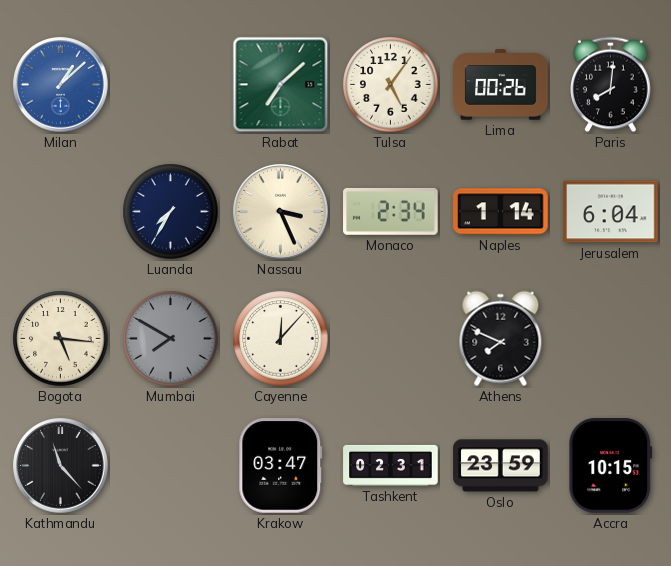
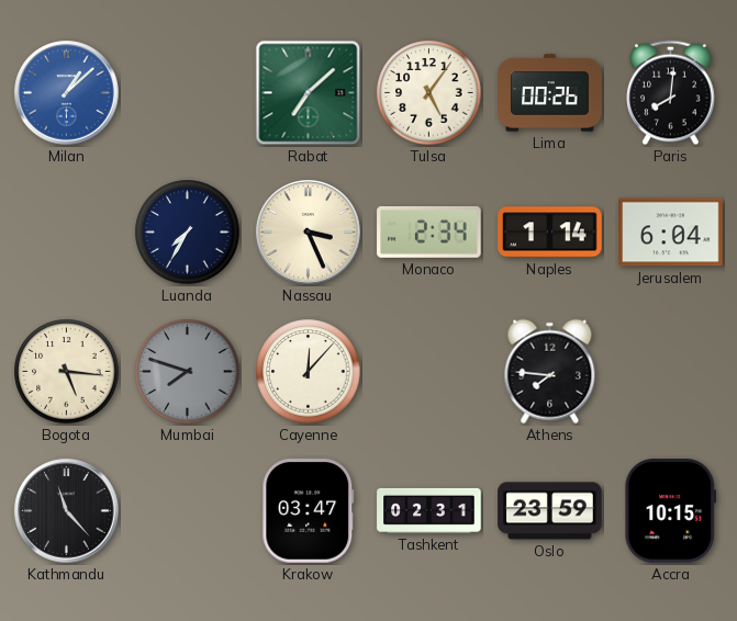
Mumbai: 7:50 -> 7:48 (188, 372)
Athens: 7:49 -> 7:46 (550, 372)
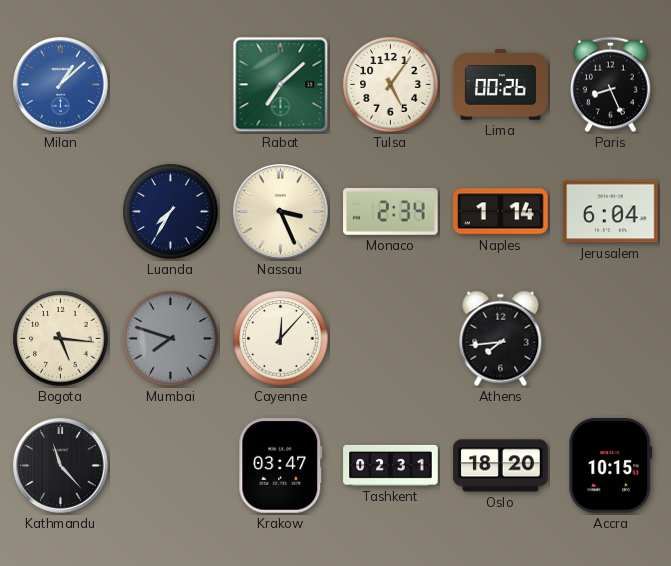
Paris: 8:01 -> 8:26 (611, 85)
Athens: 7:46 -> 7:44 (501, 339)
Oslo: 23:59 -> 18:20 (501, 466)
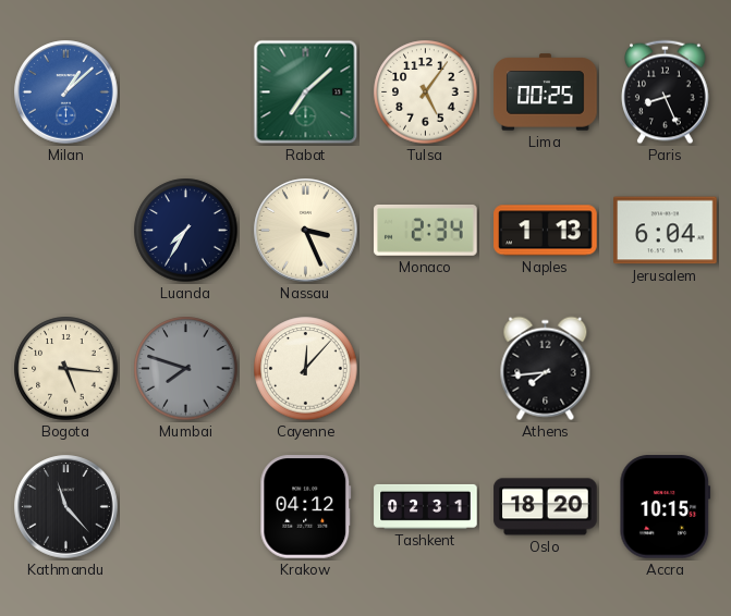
Lima: 00:26 -> 00:25 (546, 93)
Naples: 1:14 -> 1:13 (546, 231)
Krakow: 03:47 -> 04:12 (306, 507)
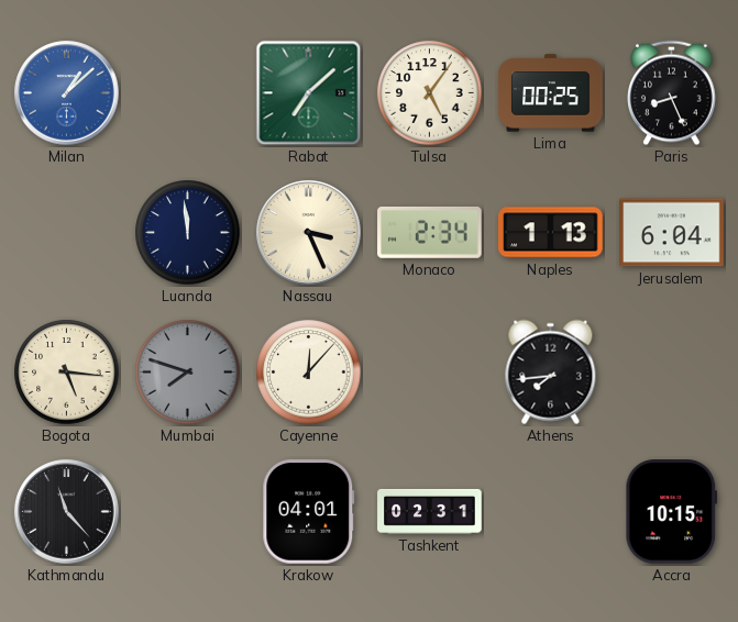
Luanda: 7:35 -> 11:59 (188, 233)
Krakow: 04:12 -> 04:01 (309, 512)
Oslo: 18:20 -> none (546, 507)
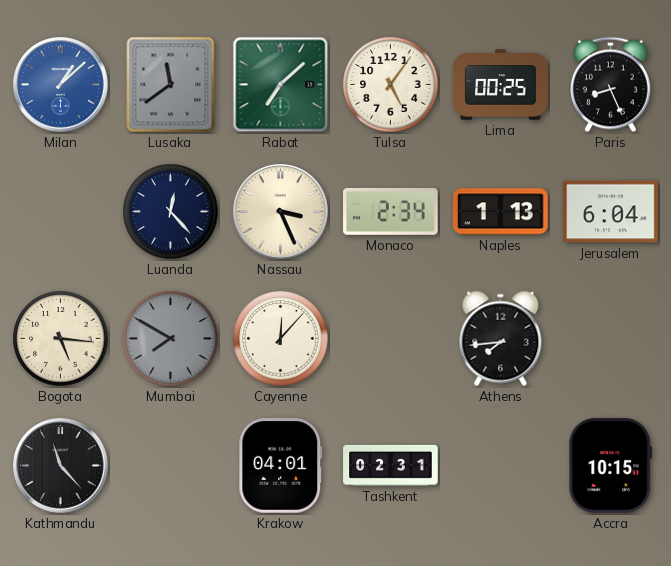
Lusaka: none -> 11:39 (171, 85)
Luanda: 11:59 -> 12:23 (171, 212)
Mumbai: 7:48 -> 7:50 (171, 339)
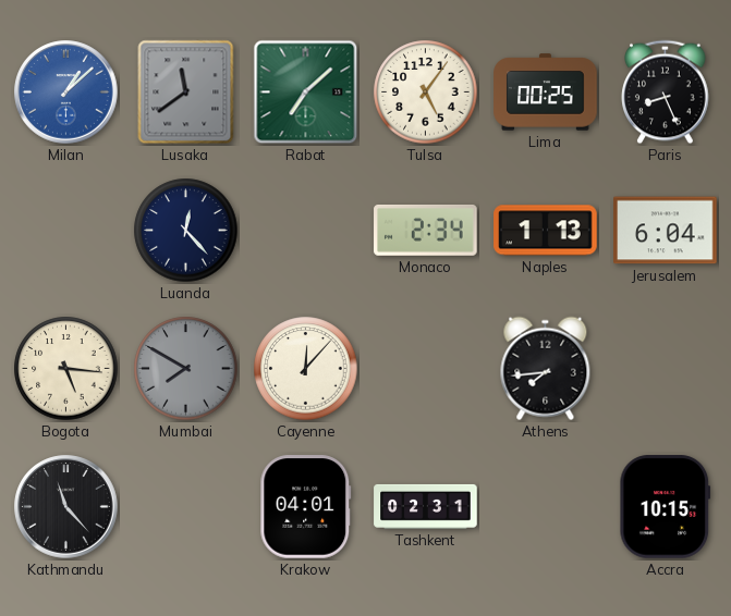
Nassau: 3:26 -> none (281, 212)
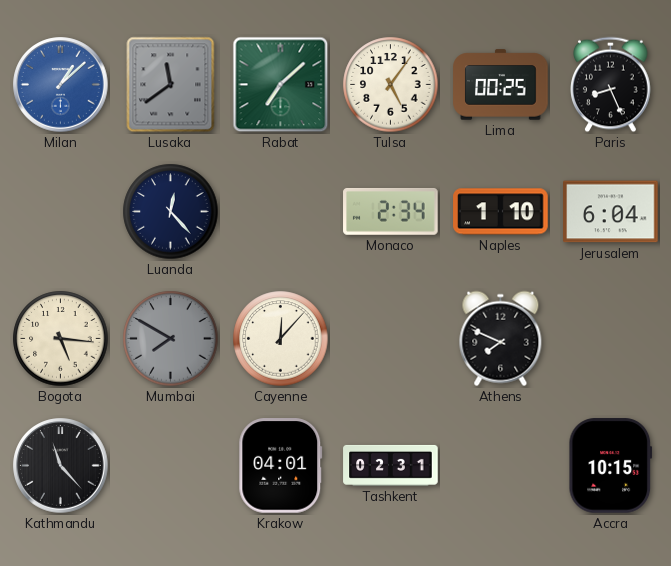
Naples: 1:13 -> 1:10 (501, 212)
Athens: 7:44 -> 7:49 (501, 339)
